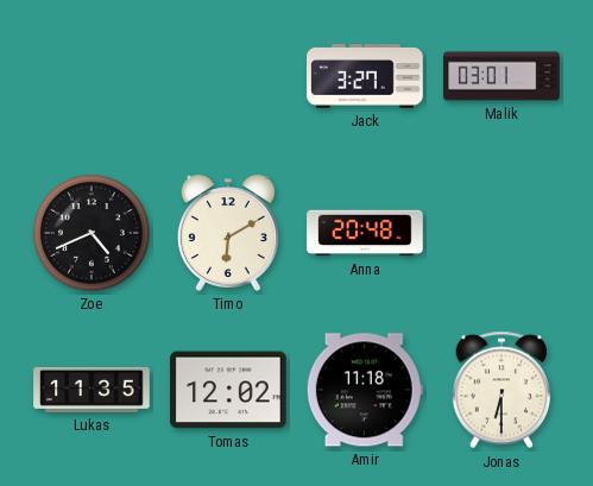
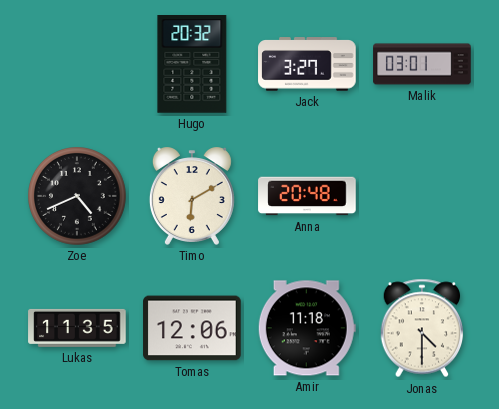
Hugo: none -> 20:32 (192, 65)
Tomas: 12:02 -> 12:06 (192, 328)
Jonas: 6:30 -> 4:30 (422, 328)
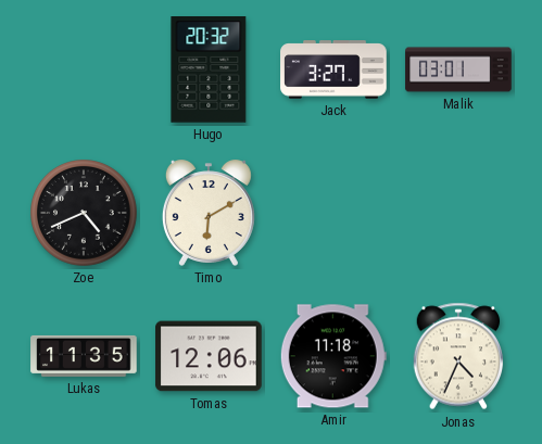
Anna: 20:48 -> none (307, 196)
Jonas: 4:30 -> 4:34 (458, 356)
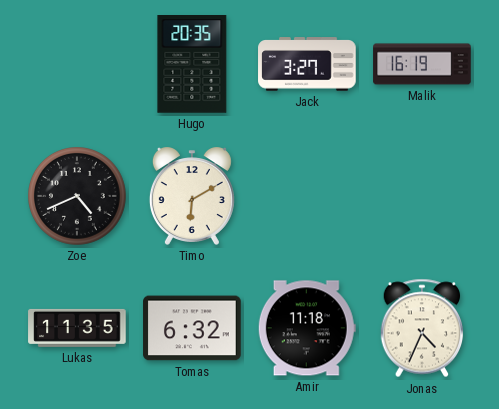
Hugo: 20:32 -> 20:35 (192, 65)
Malik: 03:01 -> 16:19 (422, 64)
Tomas: 12:06 -> 6:32 (192, 328)
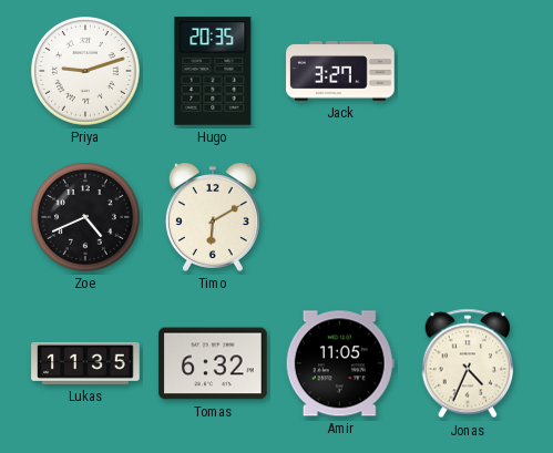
Priya: none -> 9:12 (86, 72)
Malik: 16:19 -> none (422, 64)
Amir: 11:18 -> 11:05 (340, 363)
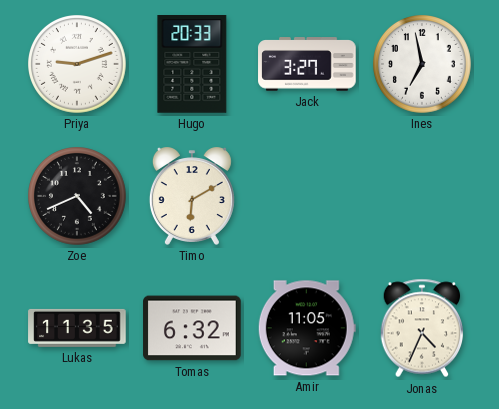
Hugo: 20:35 -> 20:33 (192, 65)
Ines: none -> 6:58 (423, 65)
